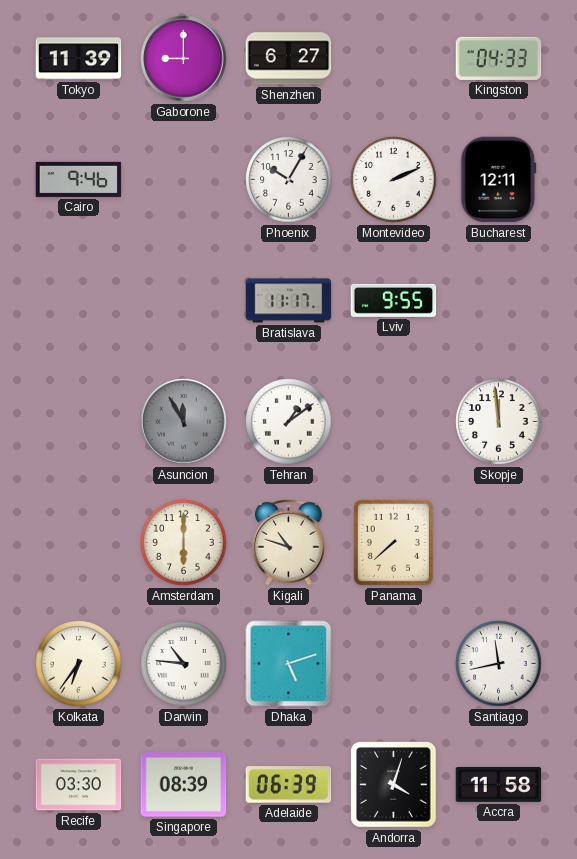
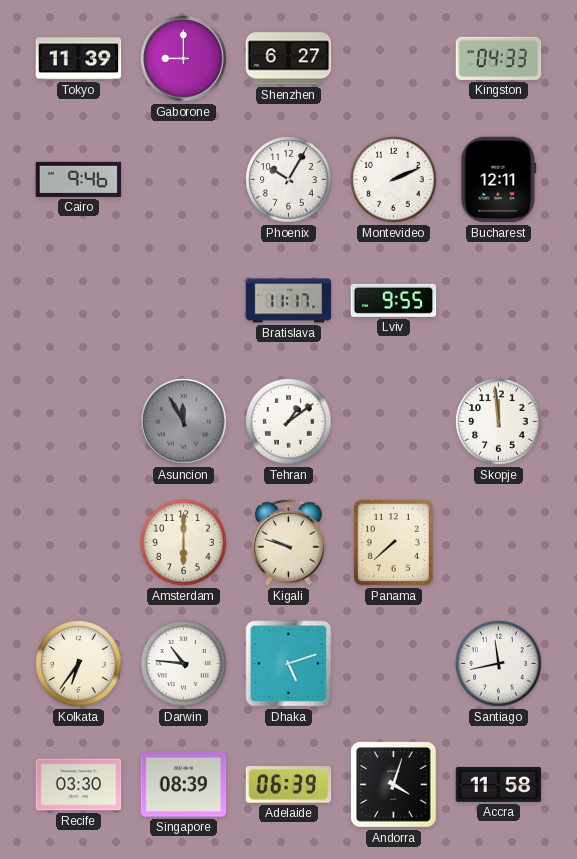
Kigali: 10:48 -> 9:48 (289, 542)
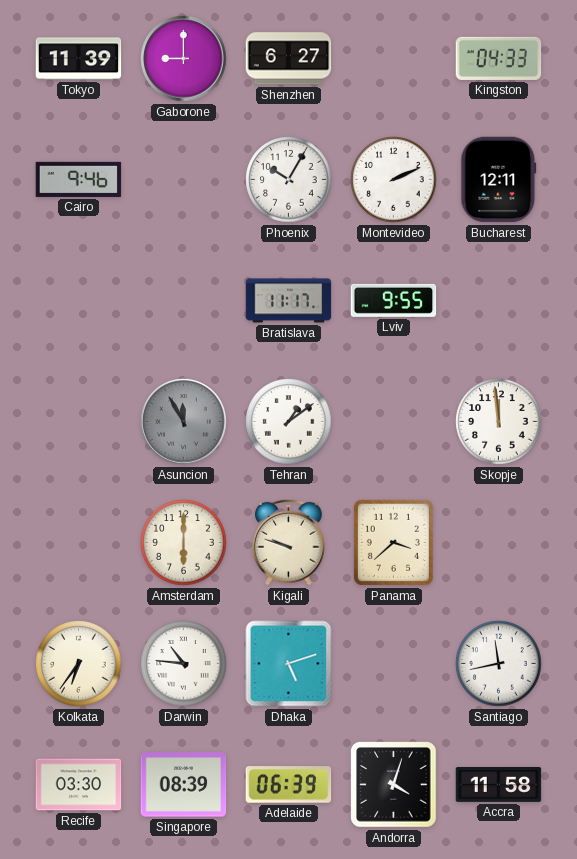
Panama: 7:38 -> 3:38 (393, 542)
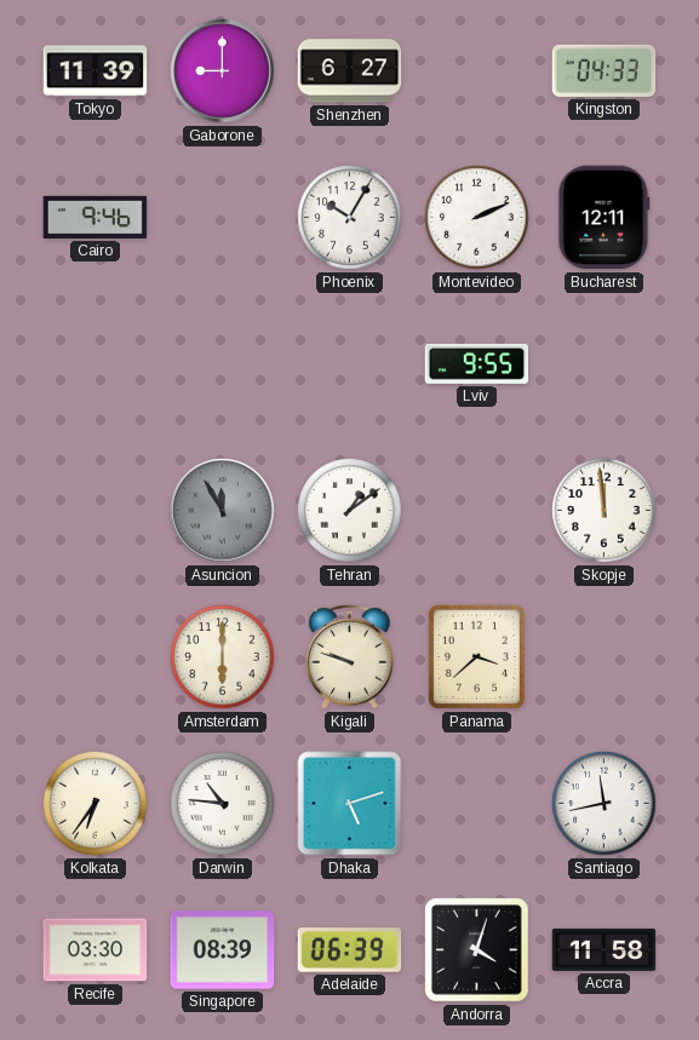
Bratislava: 11:17 -> none (289, 301)
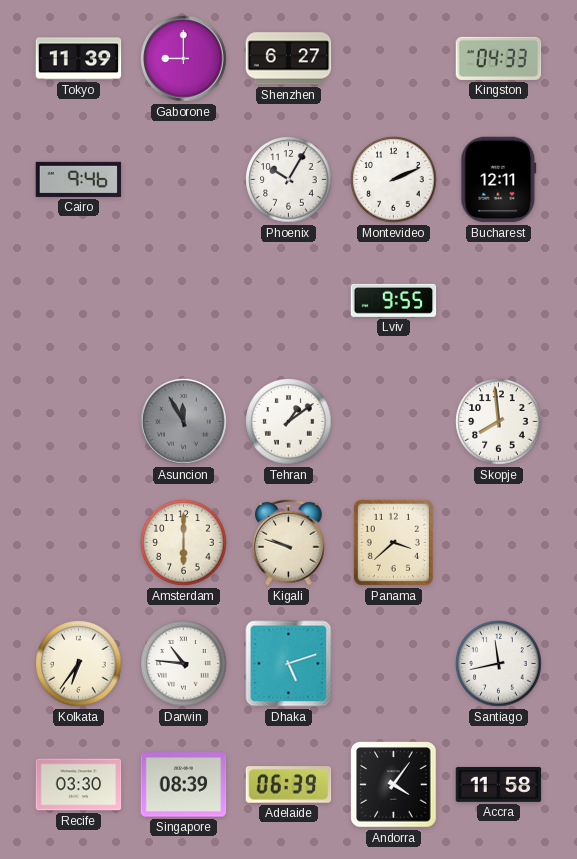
Skopje: 11:59 -> 7:59 (499, 422)
Andorra: 4:03 -> 4:06 (394, 785)
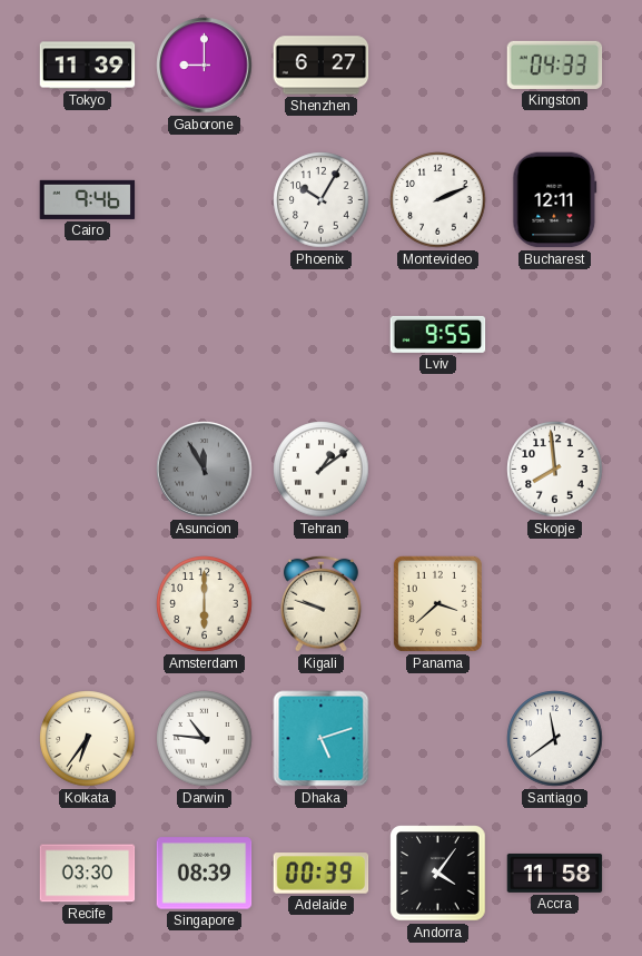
Santiago: 11:43 -> 11:39 (555, 739)
Adelaide: 06:39 -> 00:39 (322, 874)
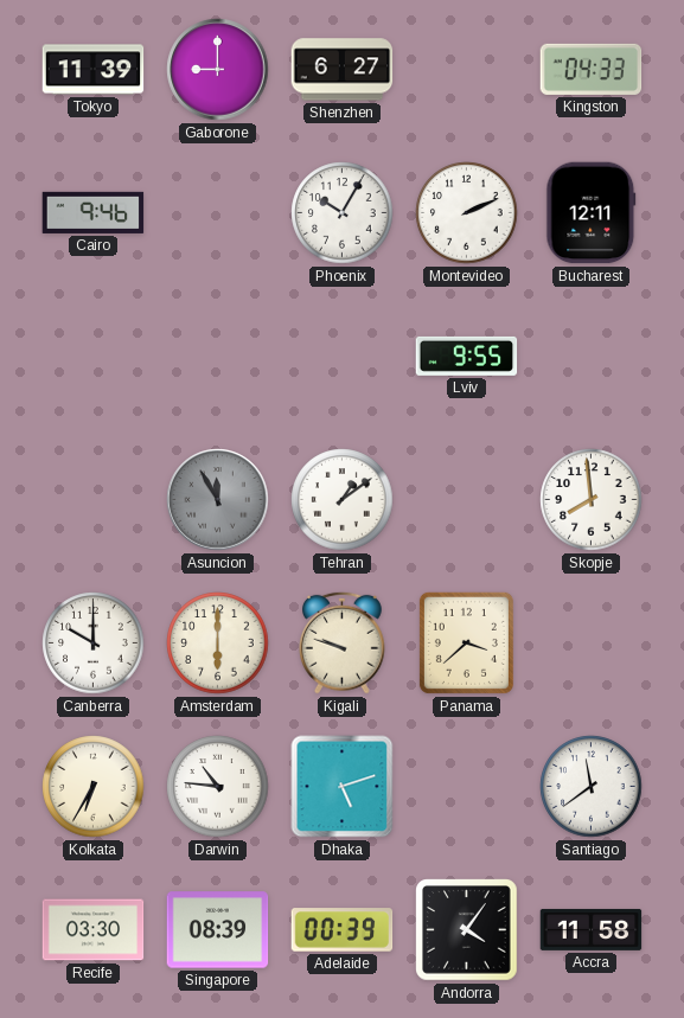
Canberra: none -> 10:00 (94, 644)
Kolkata: 6:36 -> 6:35 (94, 787)
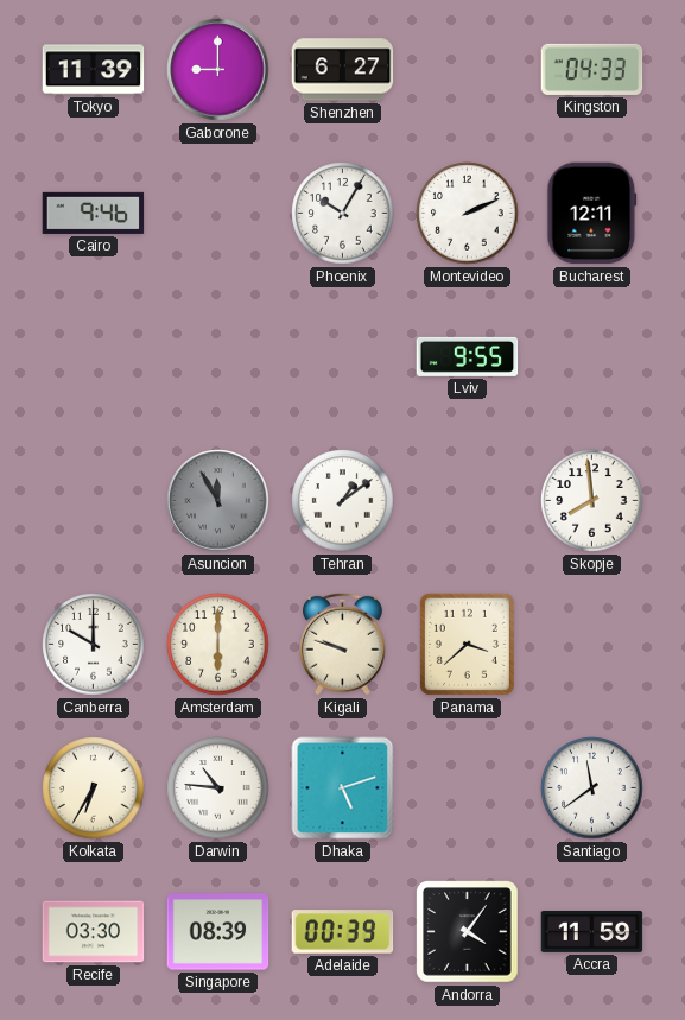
Accra: 11:58 -> 11:59 (592, 932)
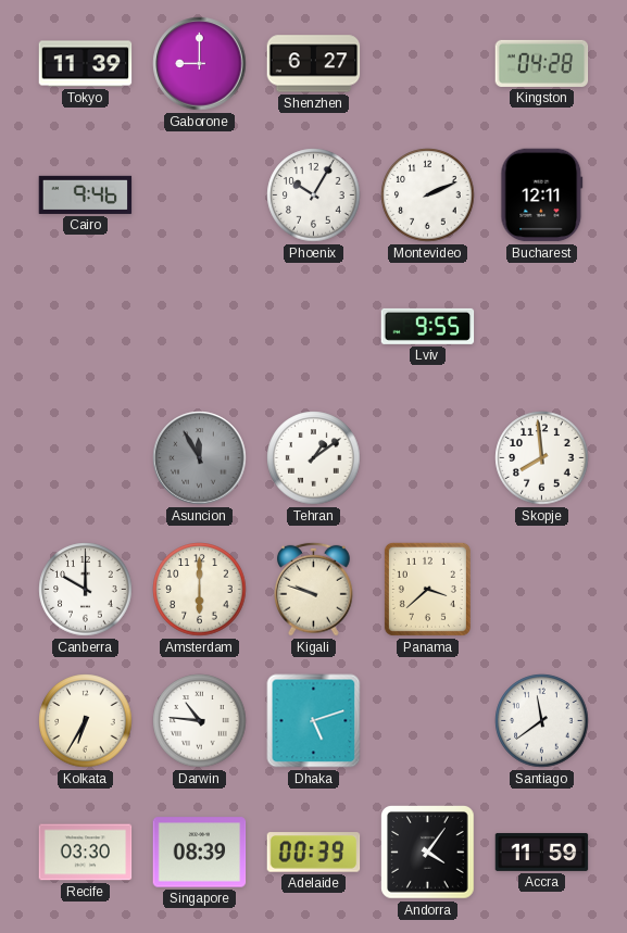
Kingston: 04:33 -> 04:28 (542, 63)
